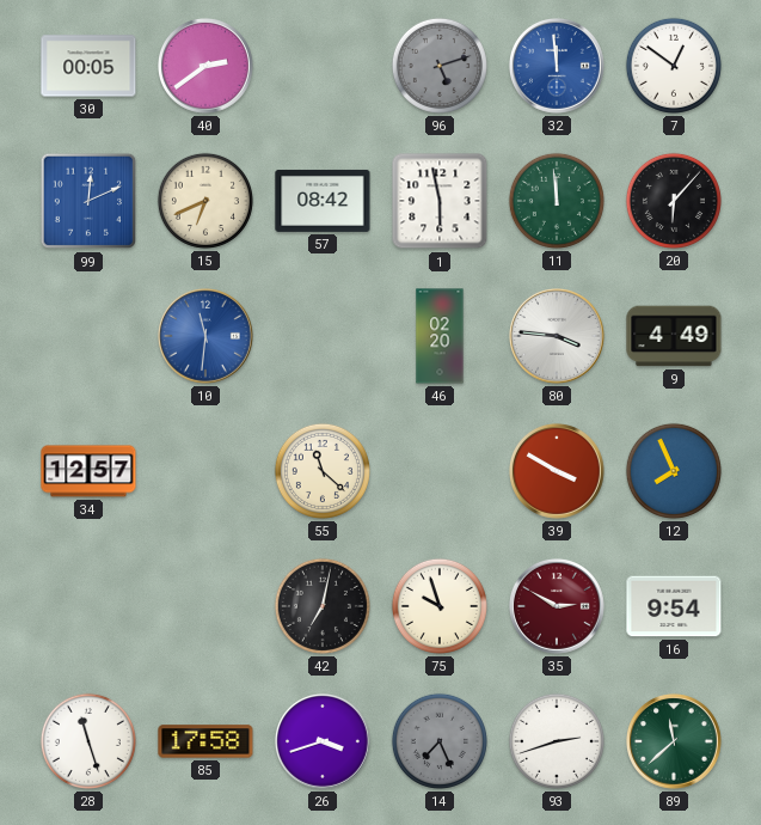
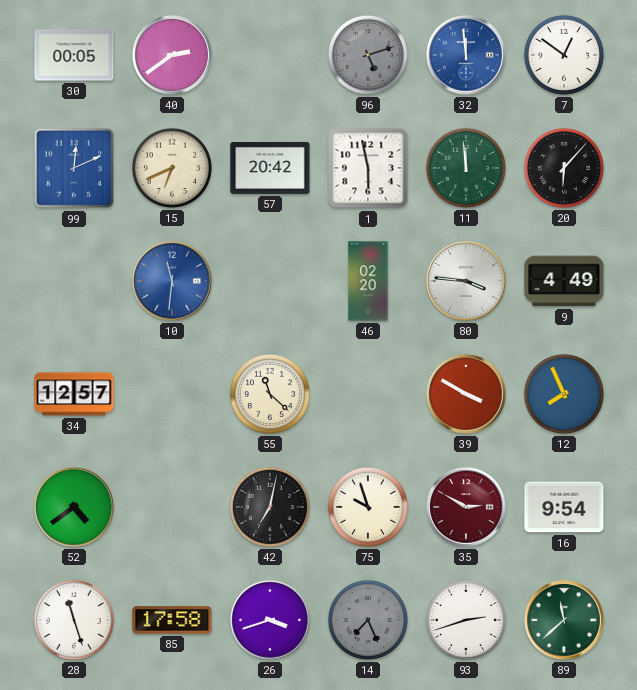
57: 08:42 -> 20:42 (270, 168)
52: none -> 4:39 (75, 508)
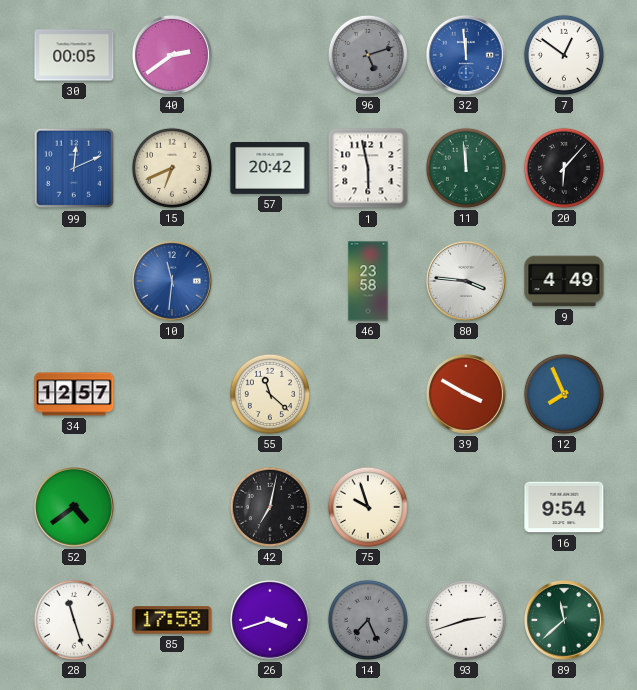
46: 02:20 -> 23:58 (368, 281)
35: 2:50 -> none (467, 508)
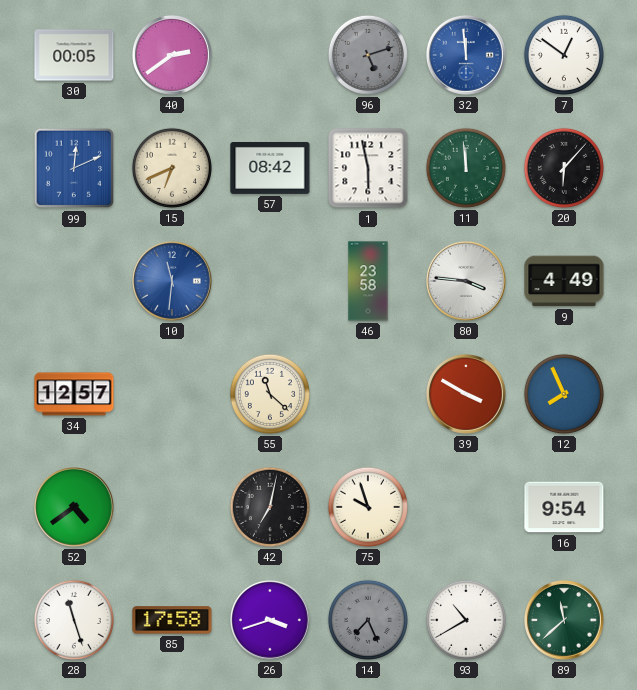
57: 20:42 -> 08:42 (270, 168)
93: 2:42 -> 10:40 (466, 620)
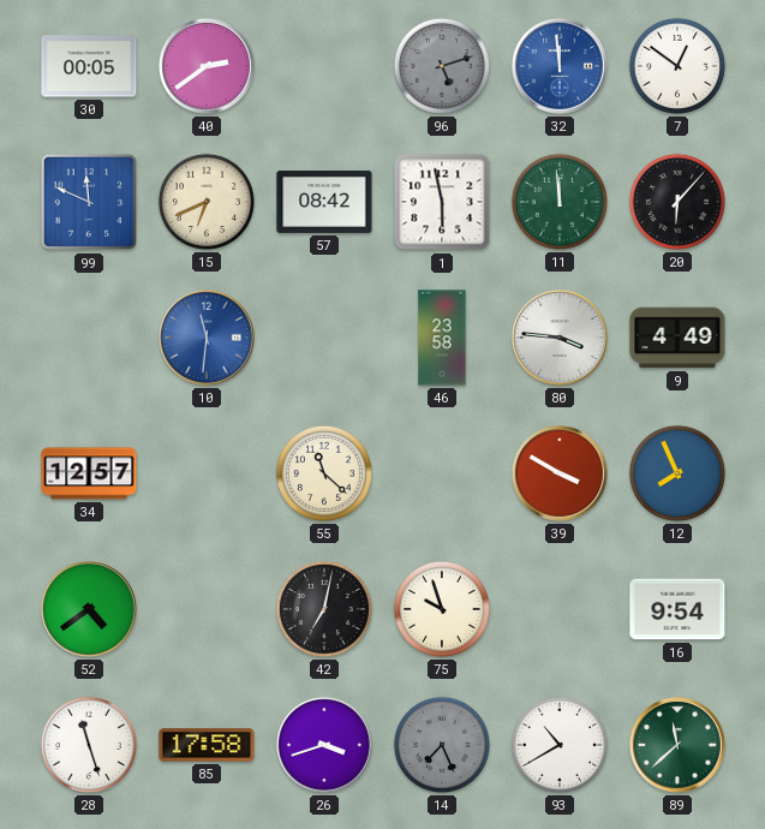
99: 12:11 -> 11:49 (89, 202)
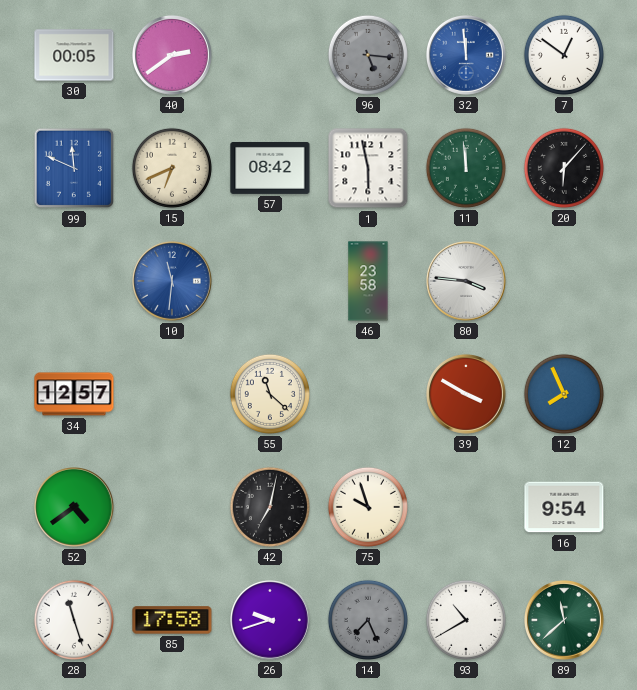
96: 5:12 -> 5:16 (368, 55)
9: 4:49 -> none (677, 338)
26: 3:42 -> 9:42 (271, 621)
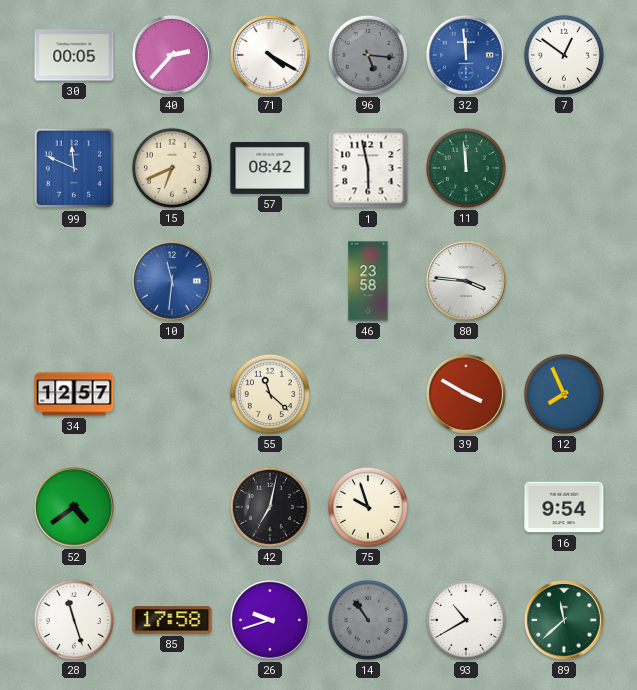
40: 2:39 -> 2:37 (173, 56)
71: none -> 4:20 (271, 56)
20: 6:07 -> none (564, 168)
14: 7:26 -> 10:54 (368, 620)
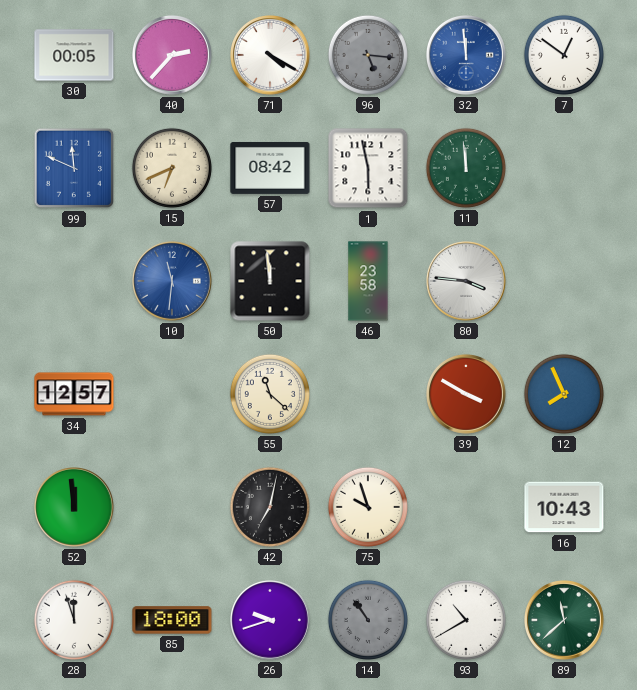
50: none -> 11:59 (270, 281)
52: 4:39 -> 11:59 (75, 508)
16: 9:54 -> 10:43 (564, 507)
28: 11:27 -> 11:57 (74, 620)
85: 17:58 -> 18:00 (172, 620)
